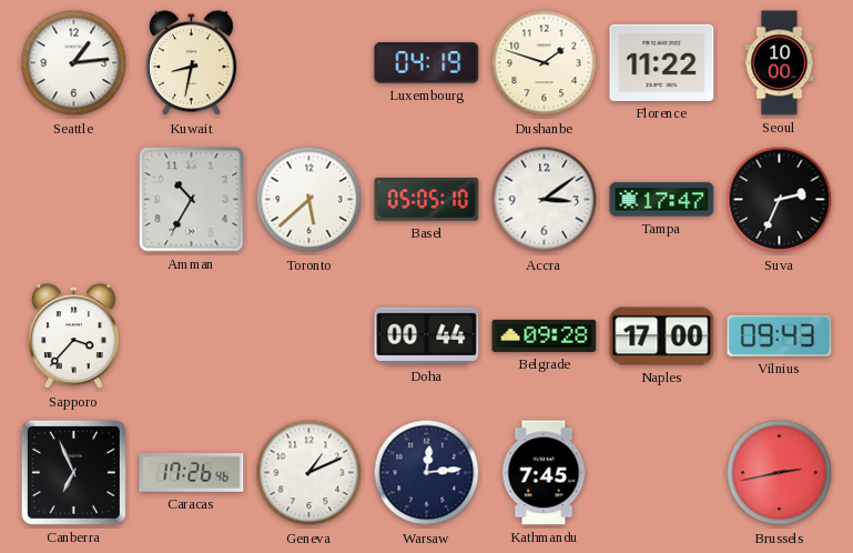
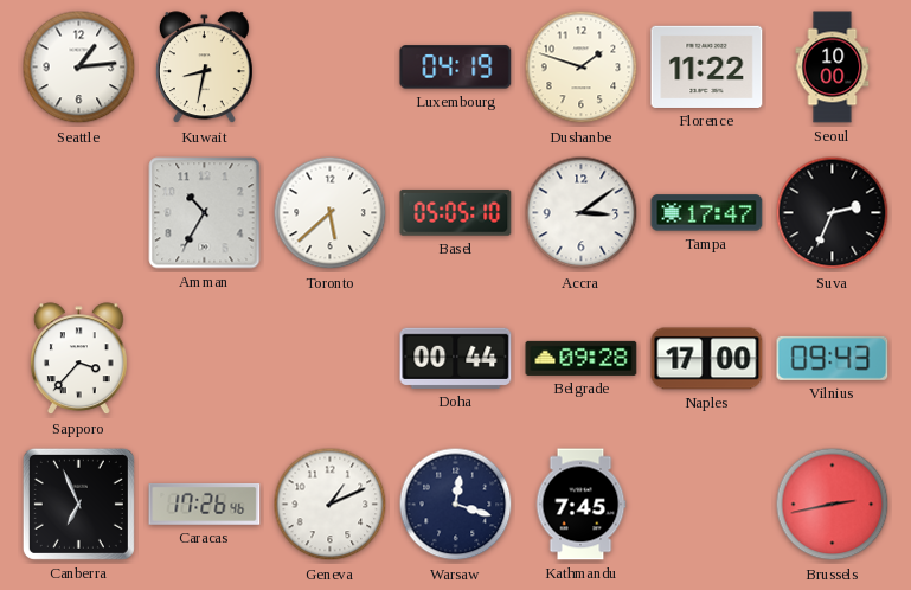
Warsaw: 12:14 -> 12:18 (456, 505)
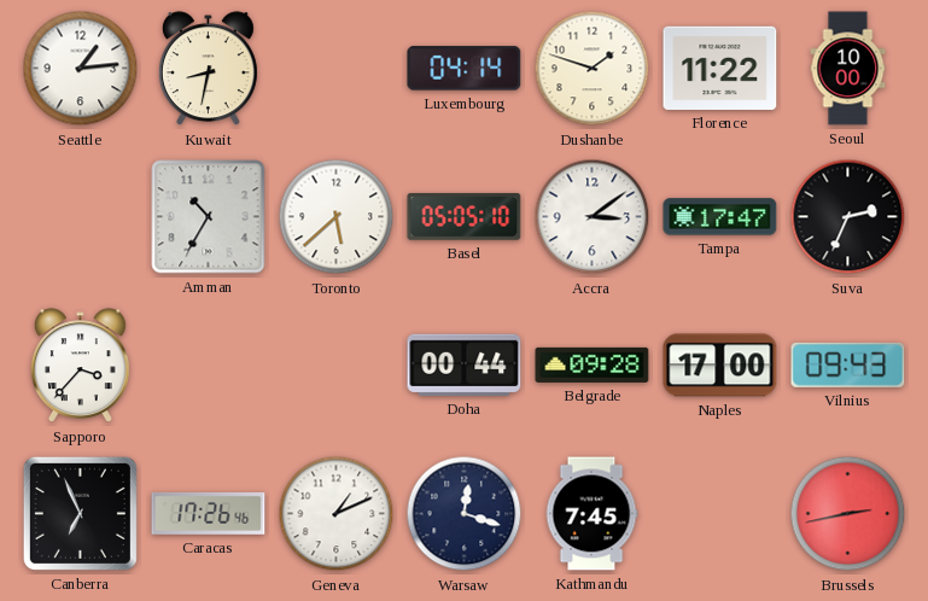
Luxembourg: 04:19 -> 04:14 (465, 69)
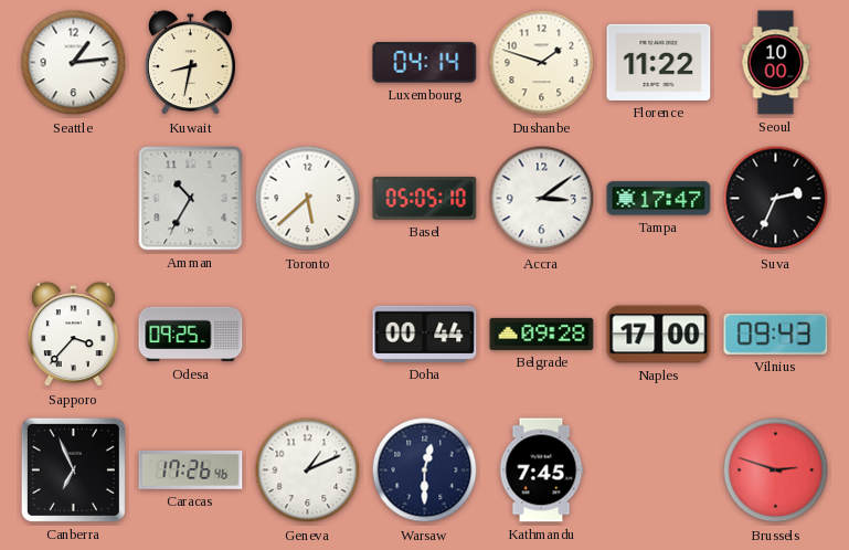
Odesa: none -> 09:25 (191, 335)
Warsaw: 12:18 -> 12:30 (425, 470)
Brussels: 2:43 -> 2:48 (776, 470)
